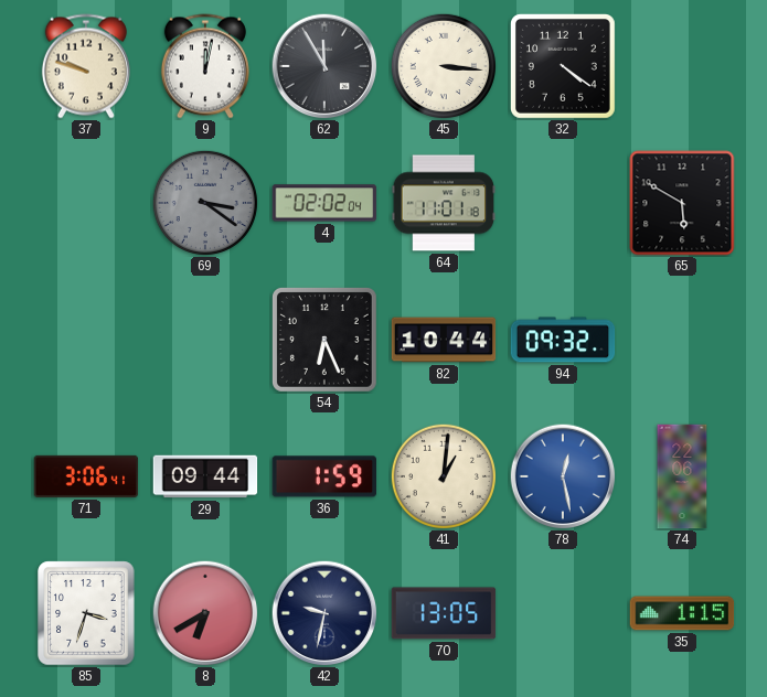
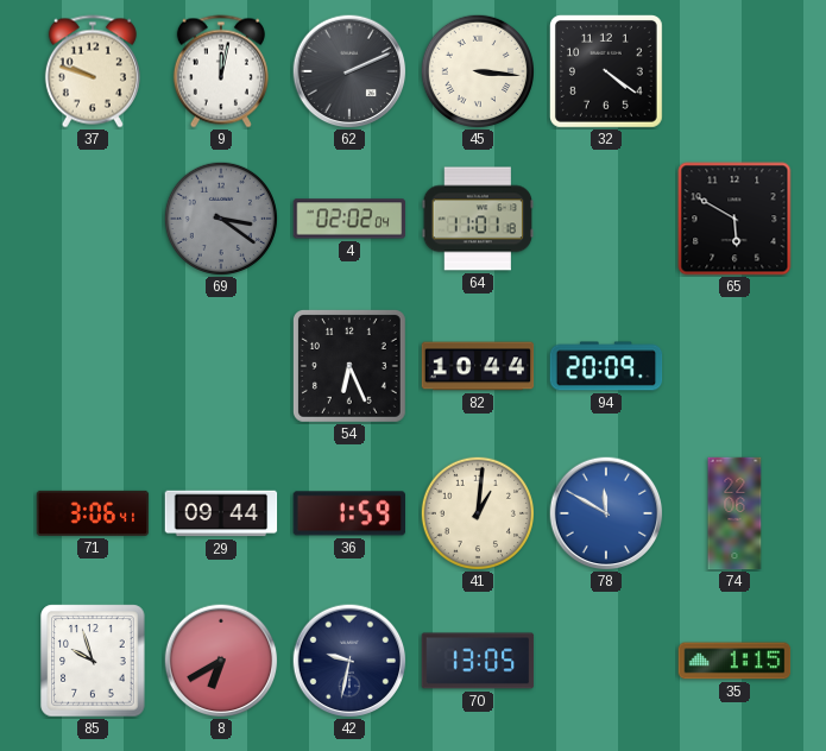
62: 11:55 -> 2:11 (349, 71)
94: 09:32 -> 20:09 (606, 366)
78: 12:28 -> 11:50 (606, 513)
85: 3:33 -> 9:57 (93, 661)
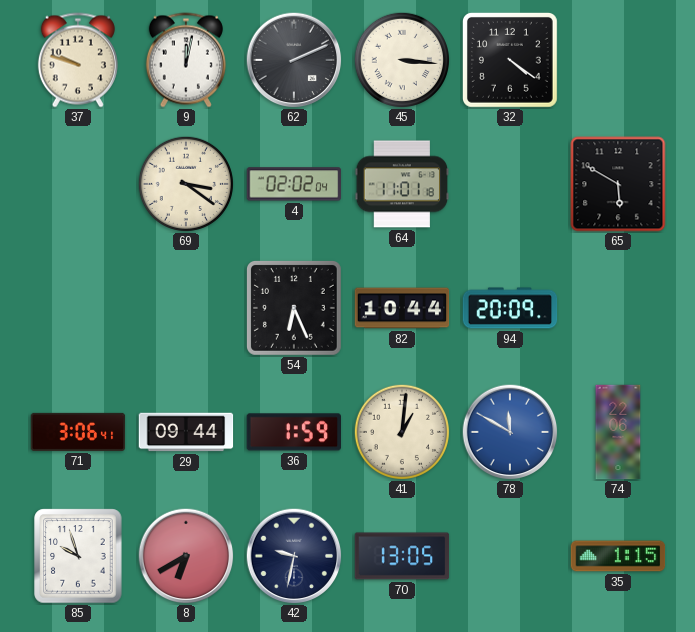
69 dial: grey -> cream (185, 183)
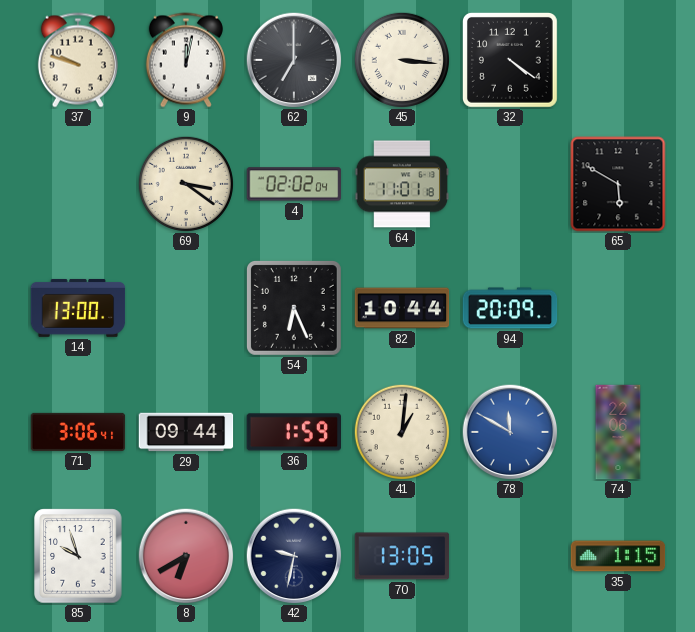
62: 2:11 -> 7:00 (294, 60)
14: none -> 13:00 (78, 308)
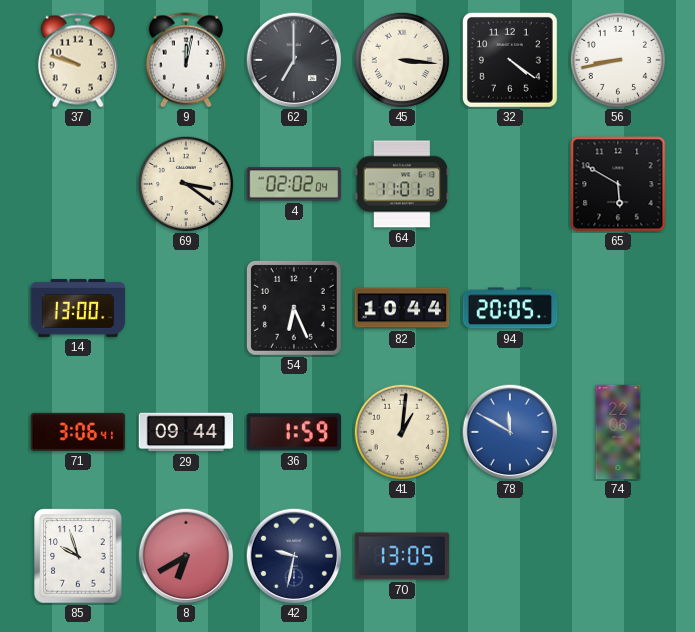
56: none -> 8:43 (617, 59)
94: 20:09 -> 20:05 (510, 308)
35: 1:15 -> none (618, 556)
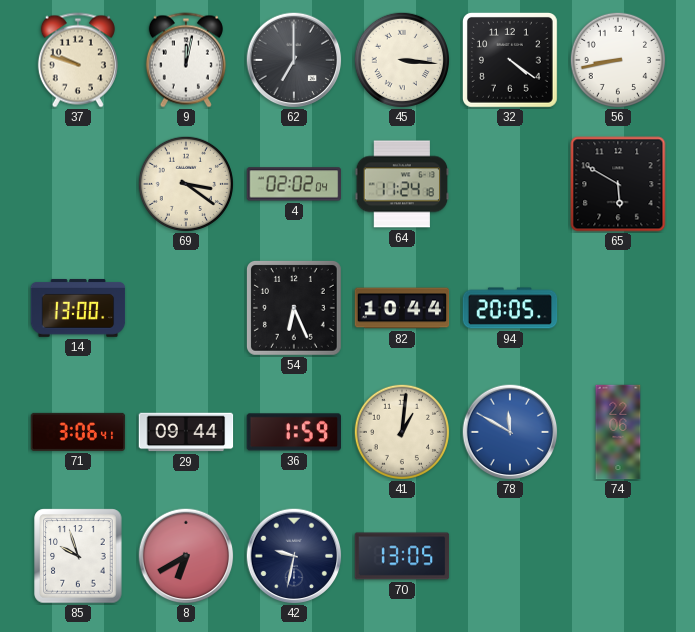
64: 11:01 -> 11:24 (402, 184)
